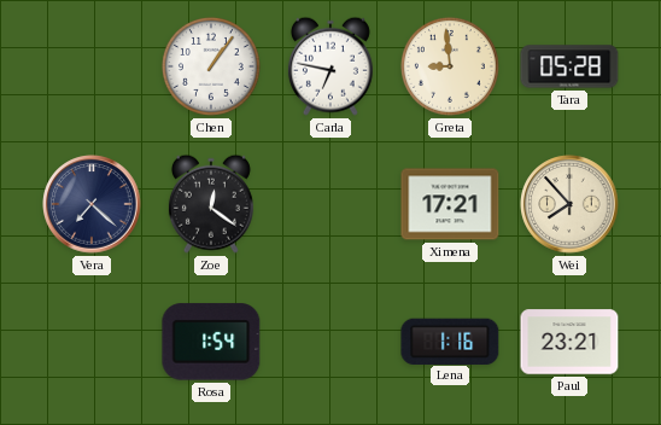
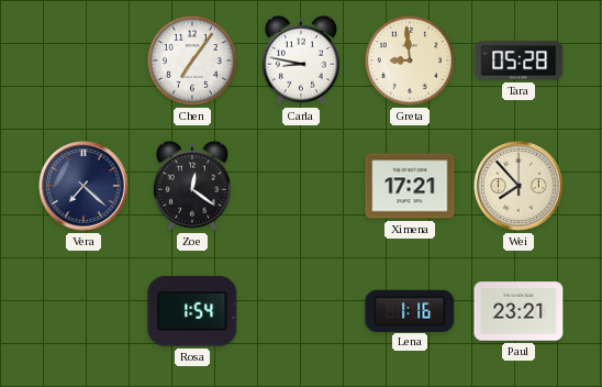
Chen: 1:06 -> 7:06 (192, 60)
Carla: 6:47 -> 8:47 (301, 60)
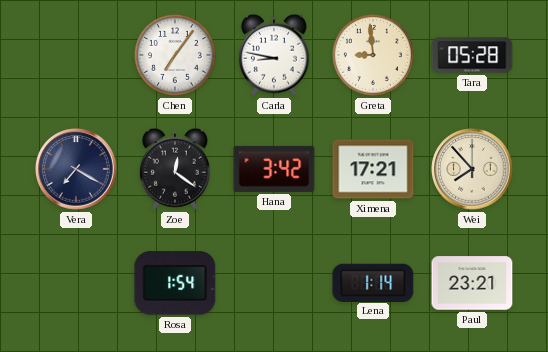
Vera: 7:22 -> 7:20 (76, 169)
Hana: none -> 3:42 (274, 169)
Lena: 1:16 -> 1:14 (373, 282)
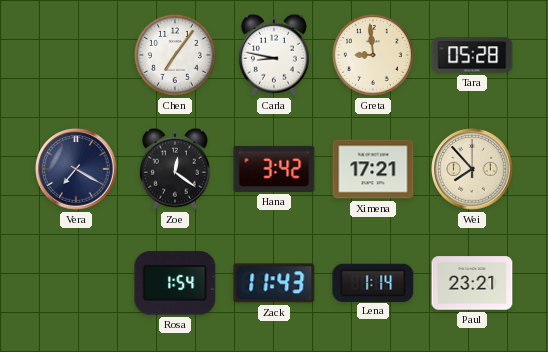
Zack: none -> 11:43 (274, 283)
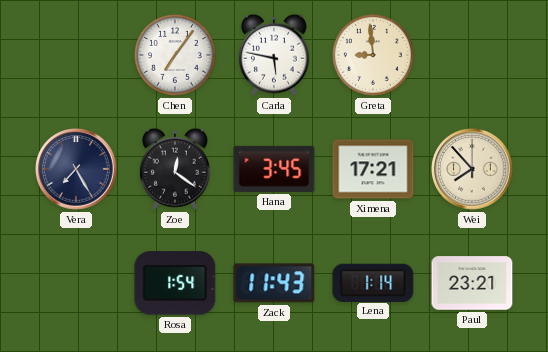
Carla: 8:47 -> 5:47 (274, 55)
Tara: 05:28 -> none (472, 55)
Vera: 7:20 -> 7:25 (76, 169)
Hana: 3:42 -> 3:45 (274, 169)
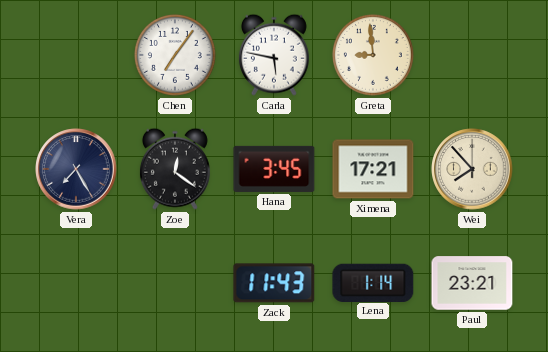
Rosa: 1:54 -> none (175, 283)
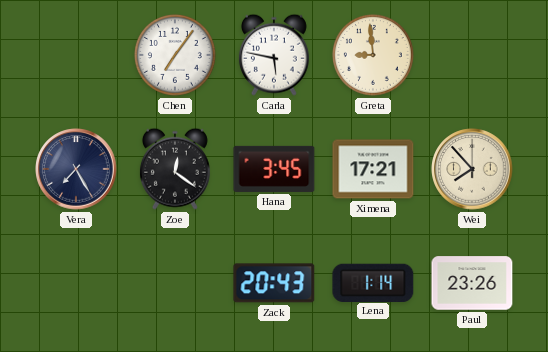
Zack: 11:43 -> 20:43 (274, 283)
Paul: 23:21 -> 23:26 (472, 283)
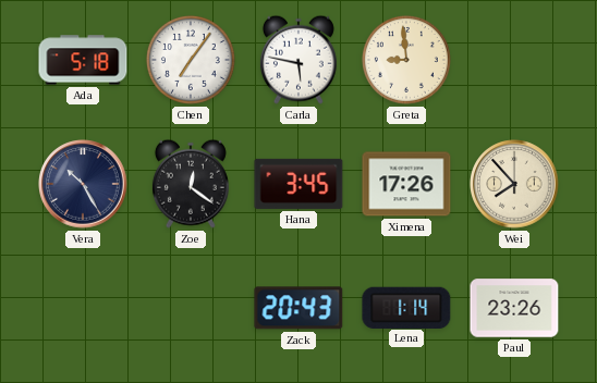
Ada: none -> 5:18 (83, 60)
Vera: 7:25 -> 10:25 (83, 184)
Ximena: 17:21 -> 17:26 (406, 184)
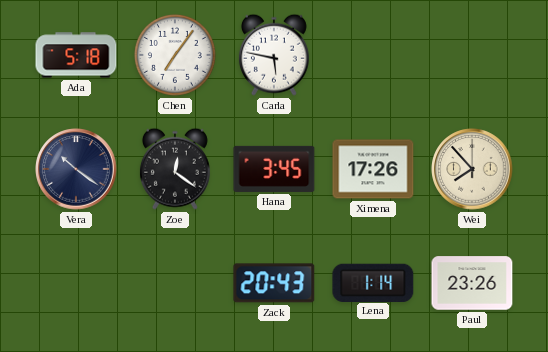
Greta: 8:59 -> none (406, 60)
Vera: 10:25 -> 10:21 (76, 169)
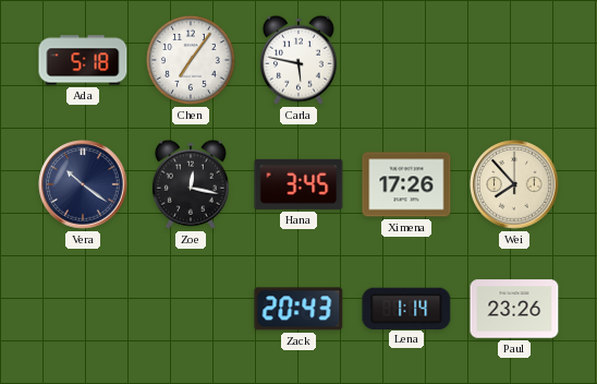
Zoe: 12:21 -> 12:17 (191, 184)
